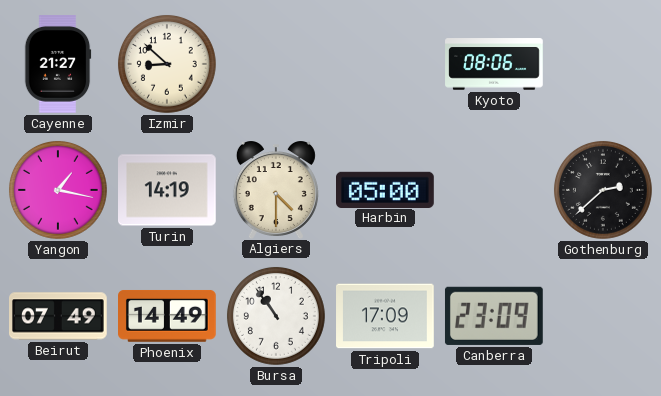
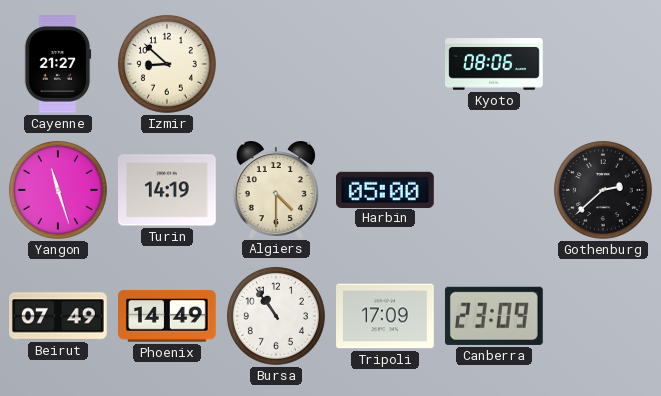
Yangon: 1:17 -> 11:27 (58, 190)
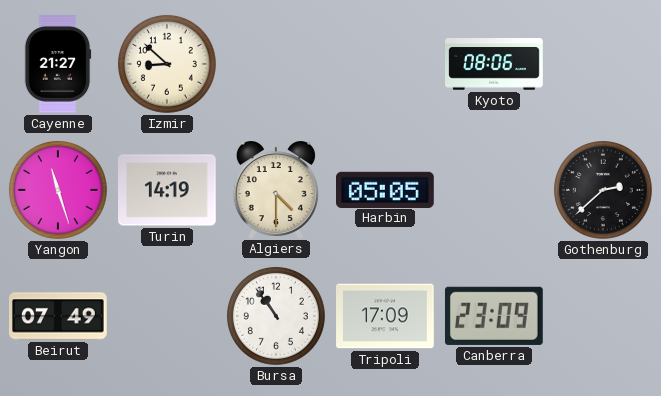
Harbin: 05:00 -> 05:05 (386, 189)
Phoenix: 14:49 -> none (168, 316)
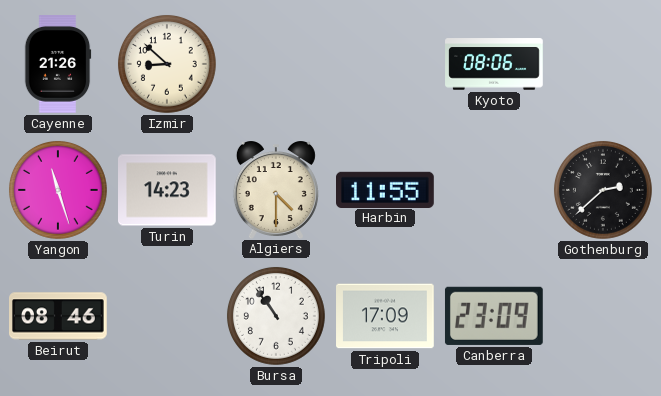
Cayenne: 21:27 -> 21:26 (58, 64)
Turin: 14:19 -> 14:23 (168, 190)
Harbin: 05:05 -> 11:55 (386, 189)
Beirut: 07:49 -> 08:46 (59, 316)
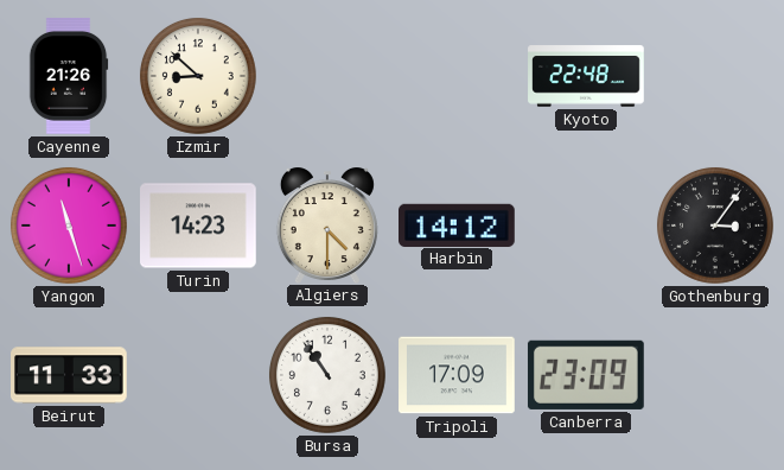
Kyoto: 08:06 -> 22:48 (586, 76)
Harbin: 11:55 -> 14:12 (458, 224)
Gothenburg: 2:38 -> 3:06 (715, 226)
Beirut: 08:46 -> 11:33 (70, 375)
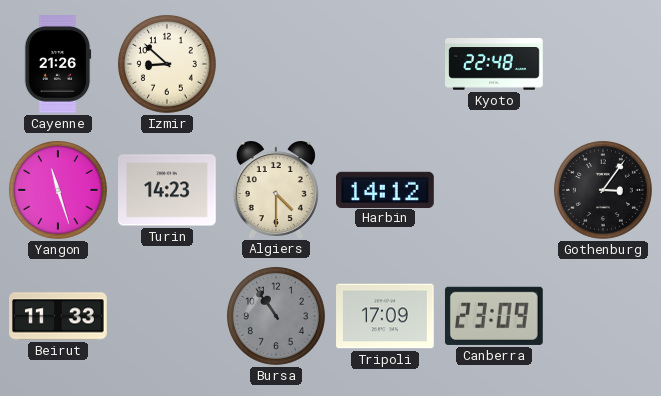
Bursa dial: white -> grey (276, 316)
